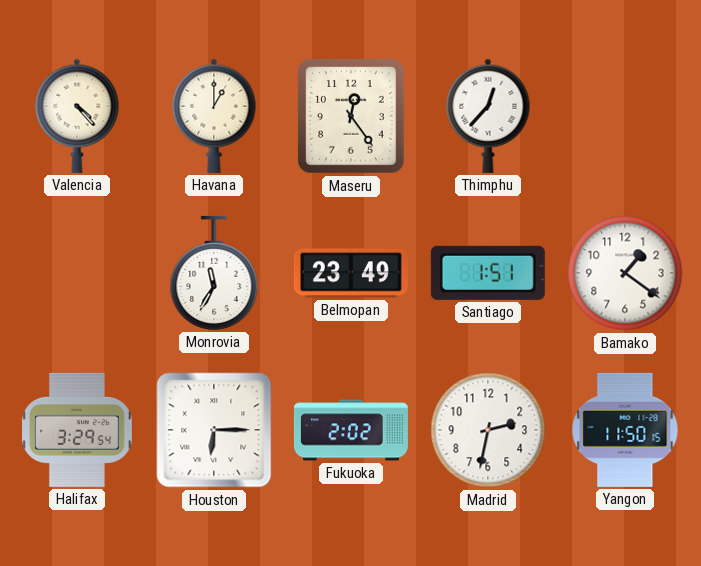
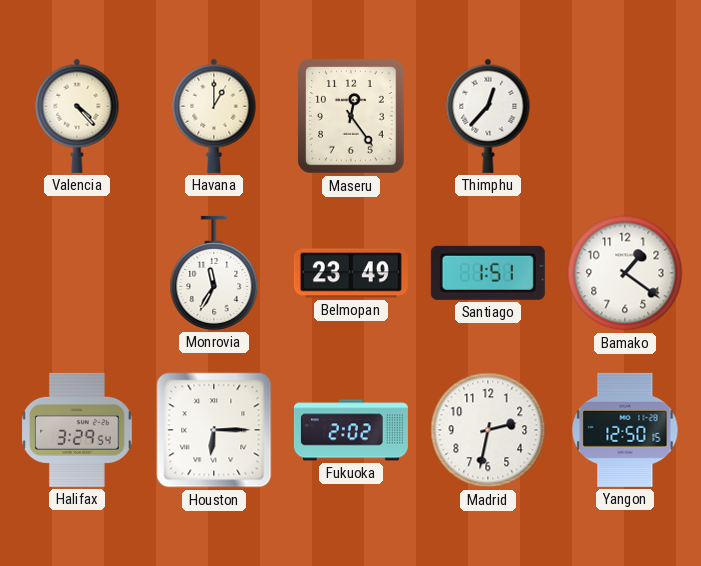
Yangon: 11:50 -> 12:50 (625, 430)
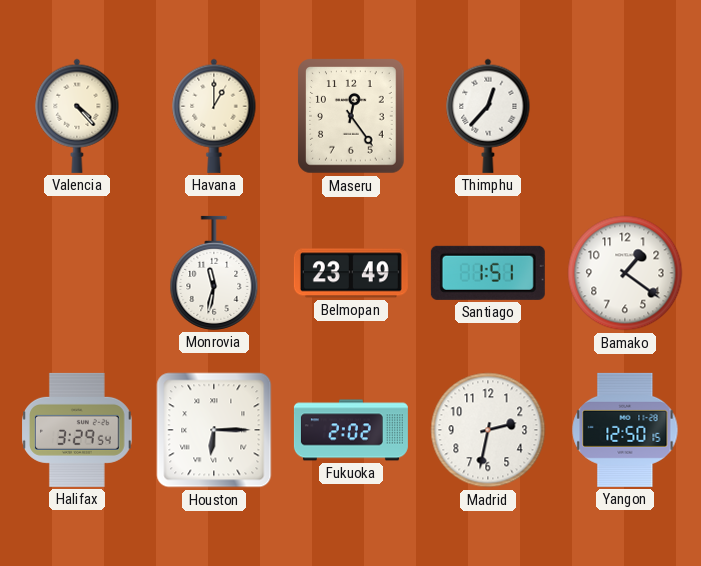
Monrovia: 11:35 -> 11:32 (214, 273)
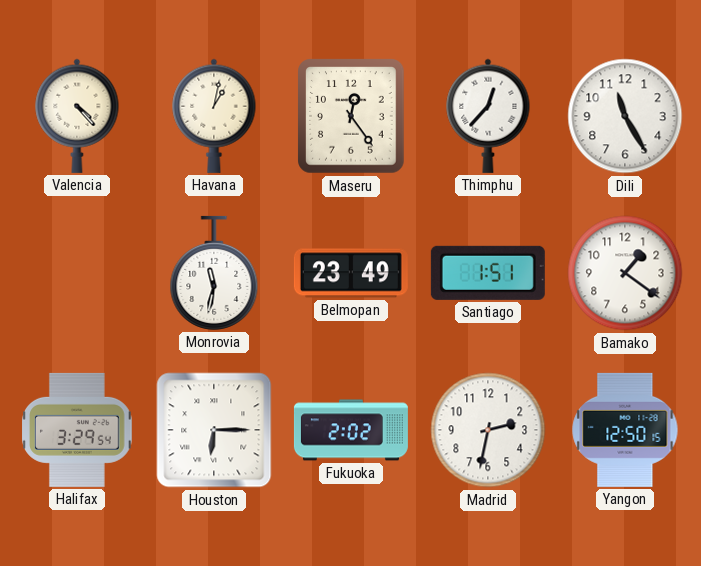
Havana: 1:00 -> 1:02 (214, 116)
Dili: none -> 11:25 (625, 116)
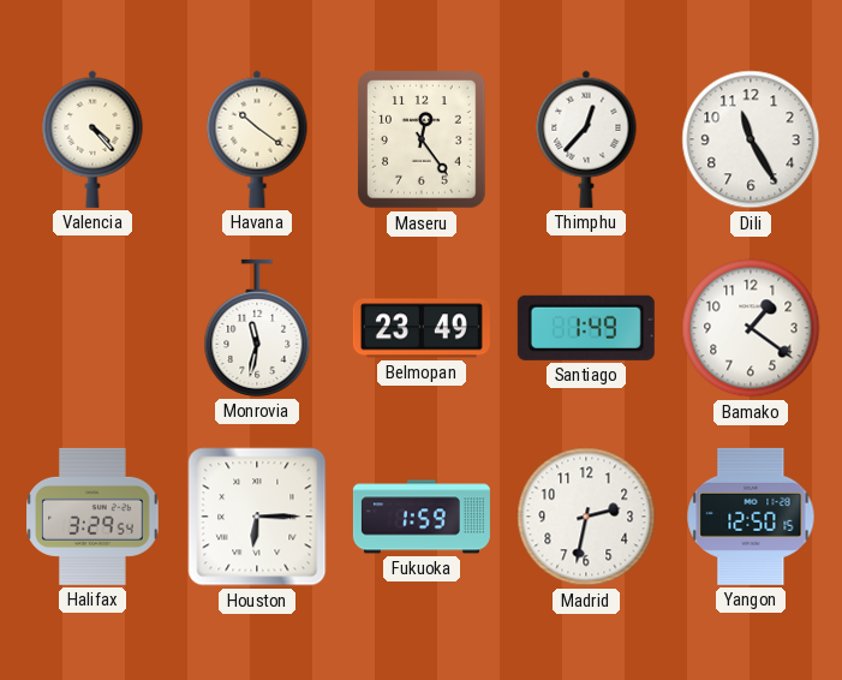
Havana: 1:02 -> 10:21 (257, 139)
Santiago: 1:51 -> 1:49 (586, 328)
Fukuoka: 2:02 -> 1:59 (422, 517)
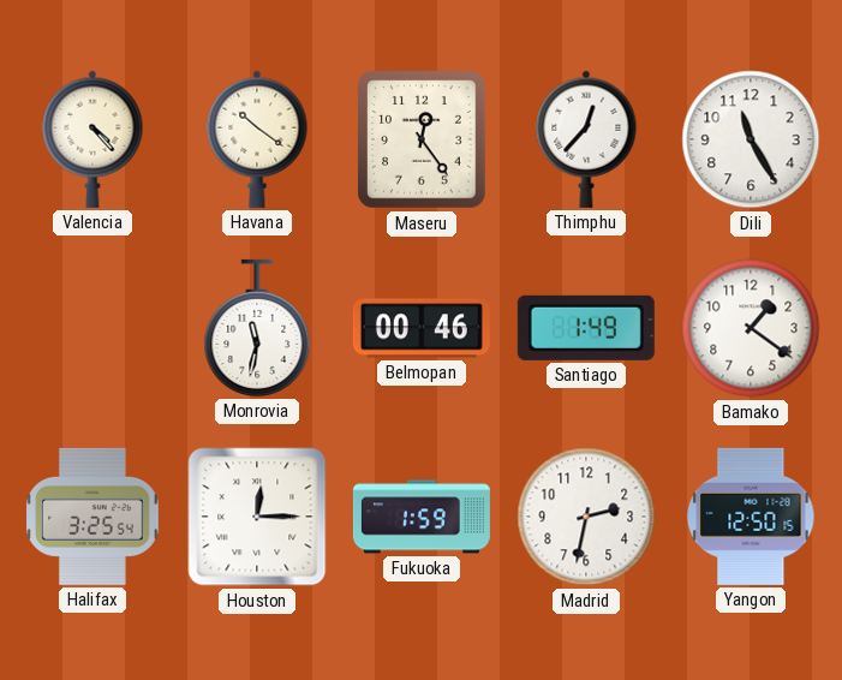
Belmopan: 23:49 -> 00:46 (422, 328)
Halifax: 3:29 -> 3:25 (92, 517)
Houston: 6:15 -> 12:15 (257, 517)
